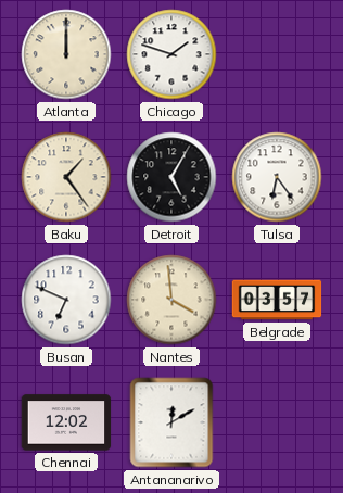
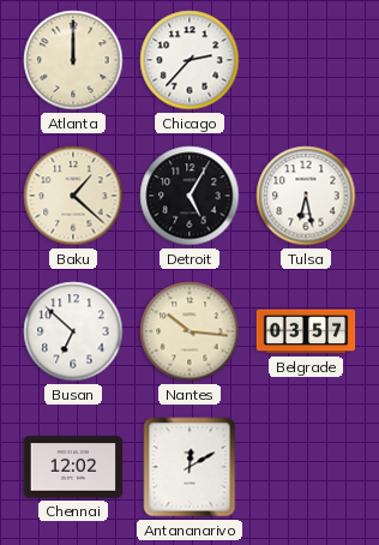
Chicago: 1:48 -> 2:37 (189, 60)
Baku: 1:24 -> 1:22 (73, 196)
Tulsa: 6:24 -> 6:28 (306, 196)
Busan: 6:49 -> 6:52 (73, 331)
Nantes: 3:59 -> 10:16 (189, 331)
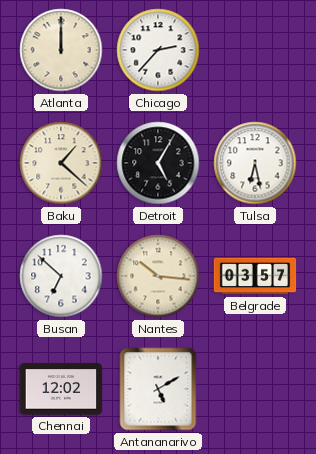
Antananarivo: 12:10 -> 5:10 (158, 389)
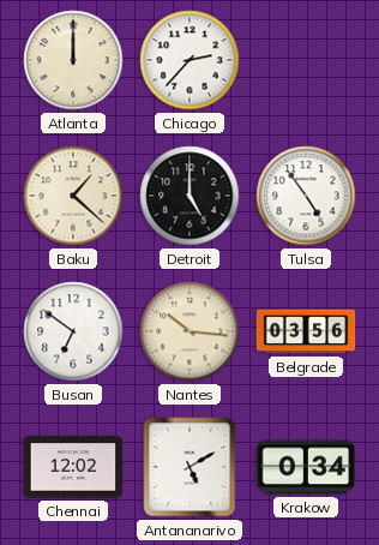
Detroit: 5:05 -> 5:00 (189, 196)
Tulsa: 6:28 -> 4:54 (306, 196)
Busan: 6:52 -> 6:51 (73, 331)
Belgrade: 03:57 -> 03:56 (306, 331)
Krakow: none -> 0:34 (306, 467)
